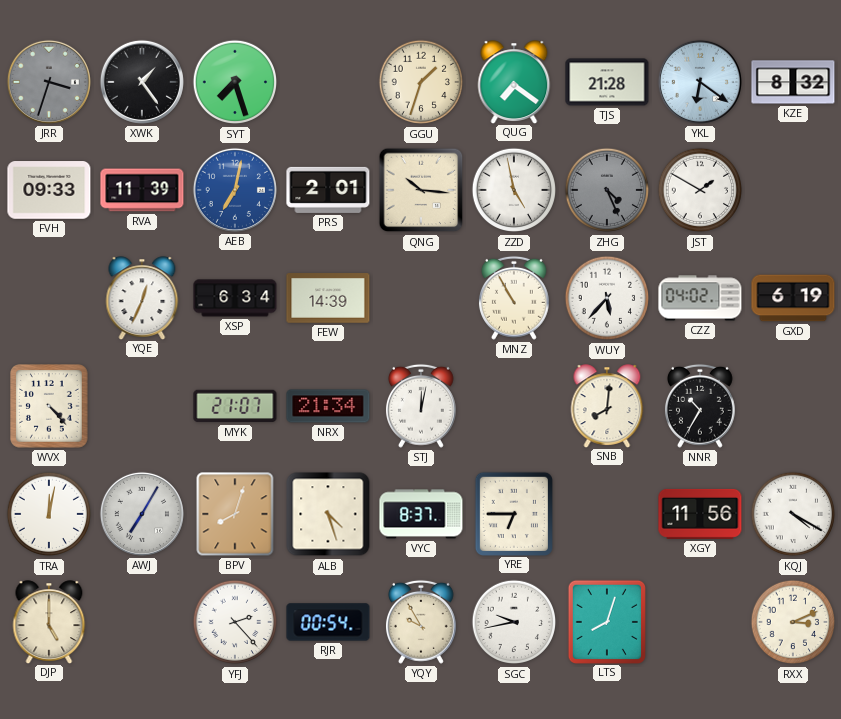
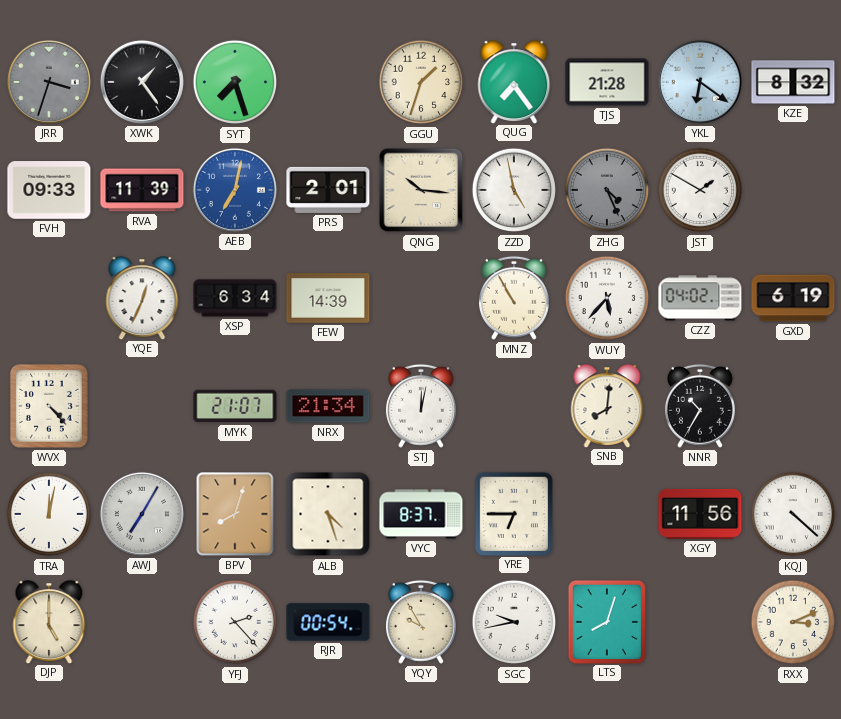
QUG: 7:21 -> 7:24 (514, 82)
KQJ: 4:20 -> 4:22 (793, 514)
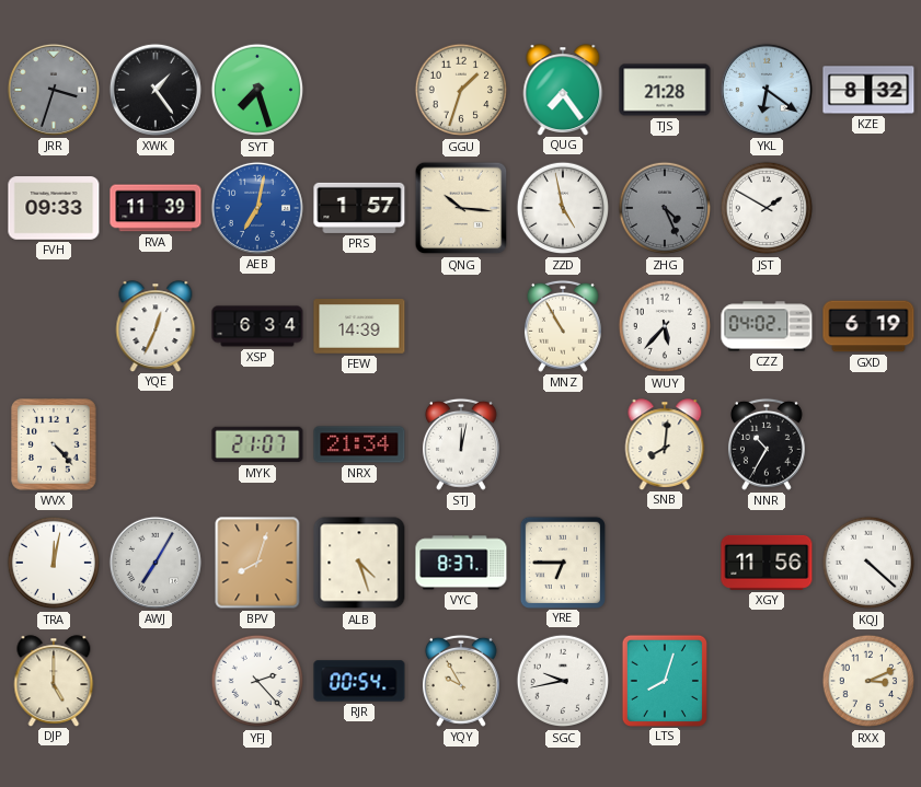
PRS: 2:01 -> 1:57 (359, 208)
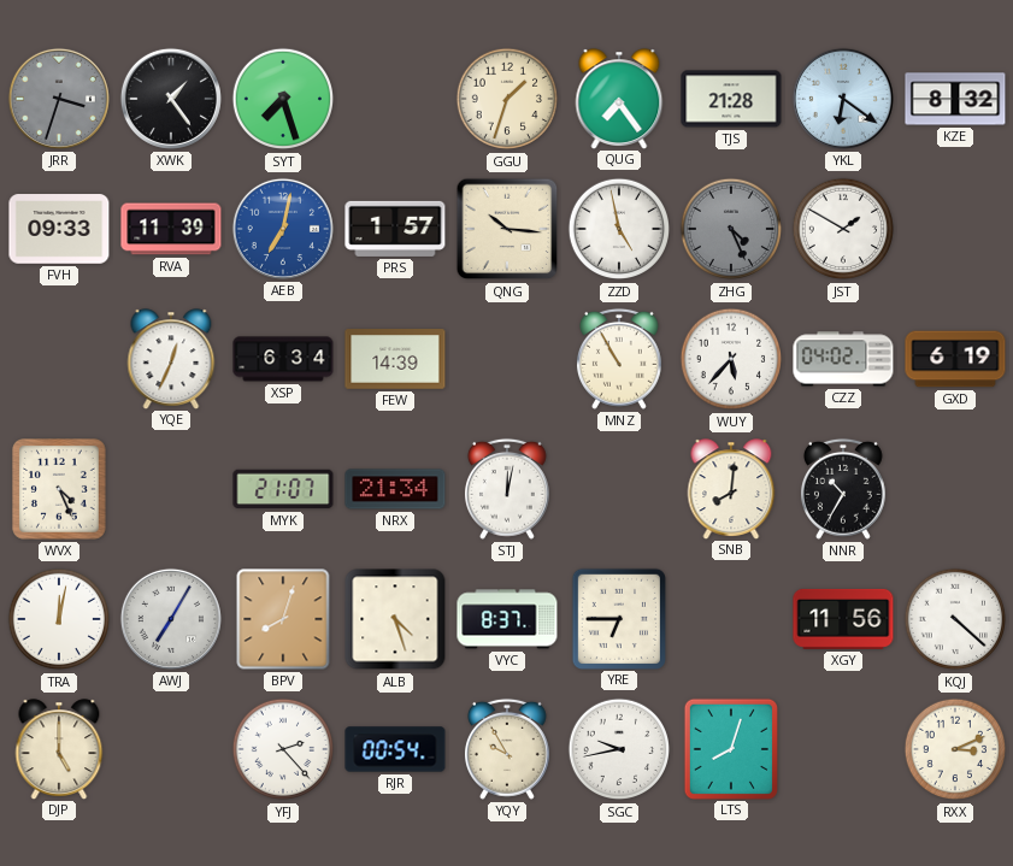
WVX: 4:23 -> 4:26 (60, 489)
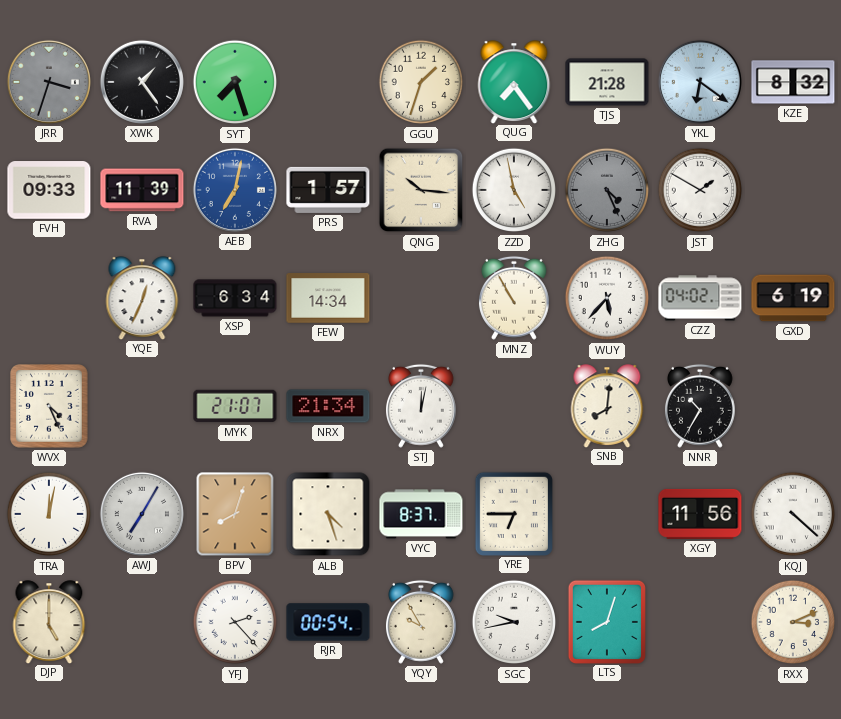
FEW: 14:39 -> 14:34 (328, 298)
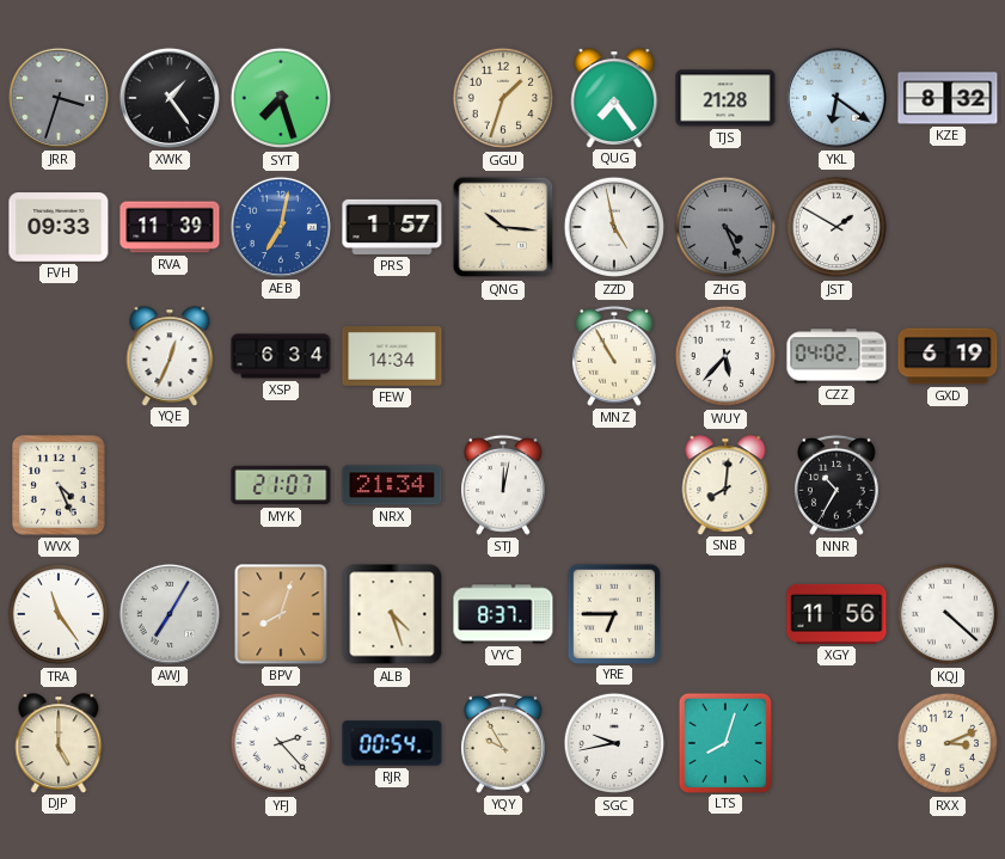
TRA: 12:02 -> 11:24 (59, 614)
